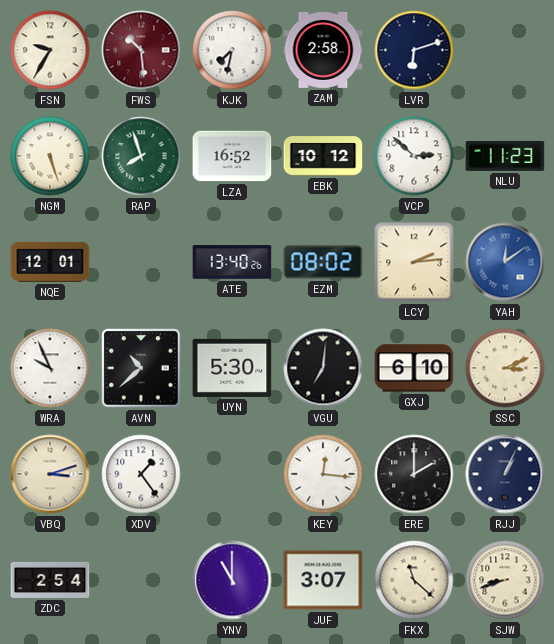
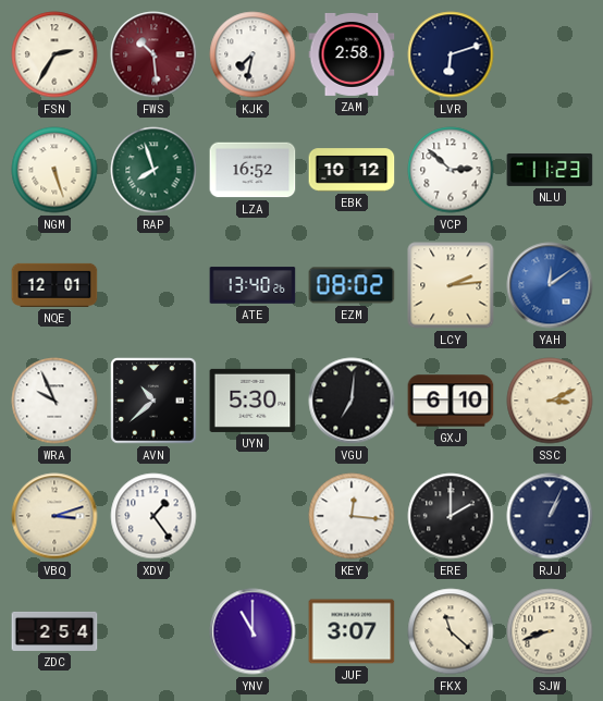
FSN: 9:35 -> 2:35 (54, 54)
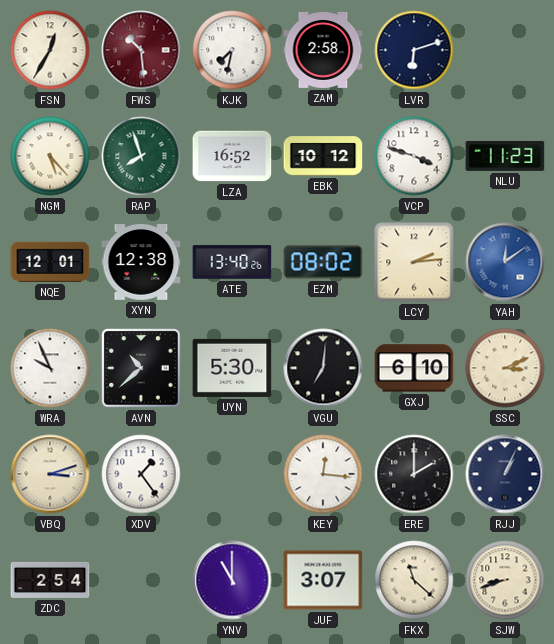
FSN: 2:35 -> 12:35 (50, 50)
NGM: 5:27 -> 5:23 (50, 156)
VCP: 2:52 -> 3:48 (414, 156)
XYN: none -> 12:38 (141, 263)
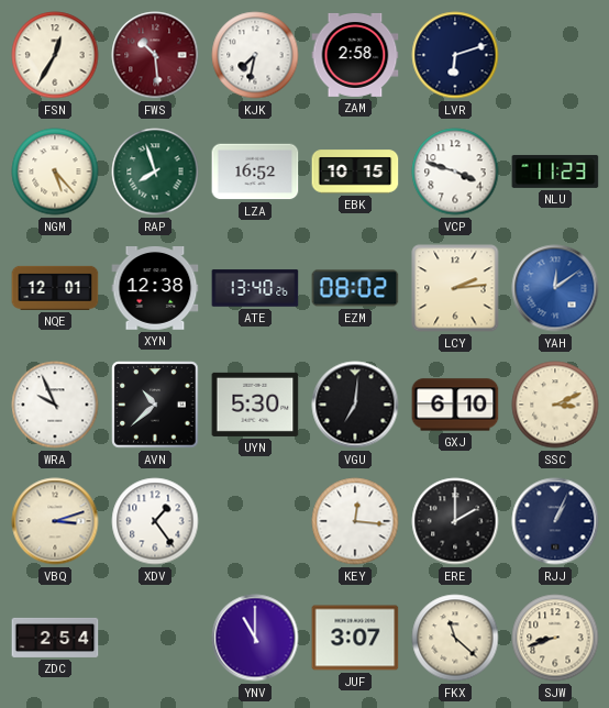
EBK: 10:12 -> 10:15 (355, 172)
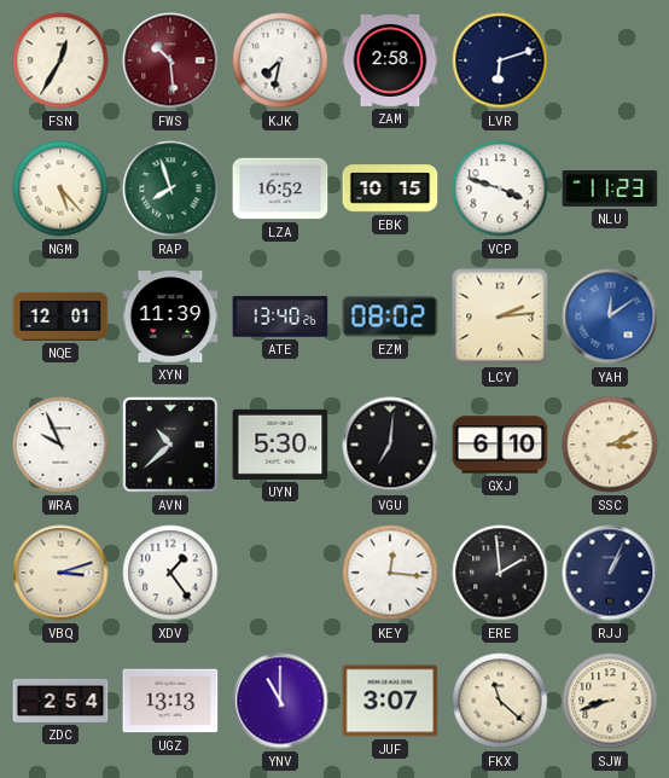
XYN: 12:38 -> 11:39 (170, 318)
ERE: 2:00 -> 1:59 (500, 573)
UGZ: none -> 13:13 (170, 701)
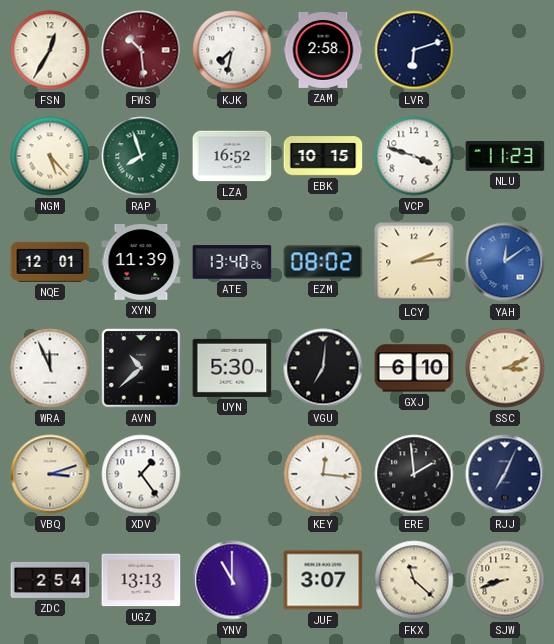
WRA: 9:56 -> 11:56 (50, 368)
RJJ: 1:04 -> 7:04 (505, 474)
